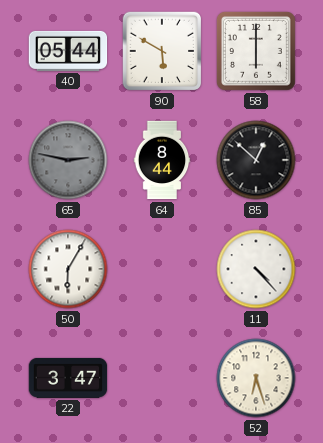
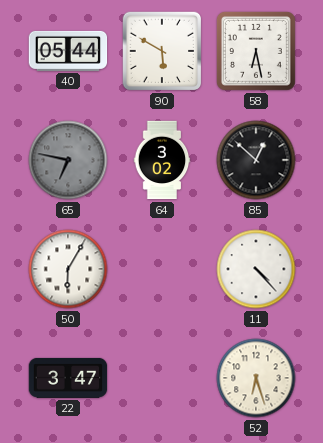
58: 6:00 -> 6:28 (256, 51)
65: 2:47 -> 6:47 (68, 160)
64: 8:44 -> 3:02 (162, 160)
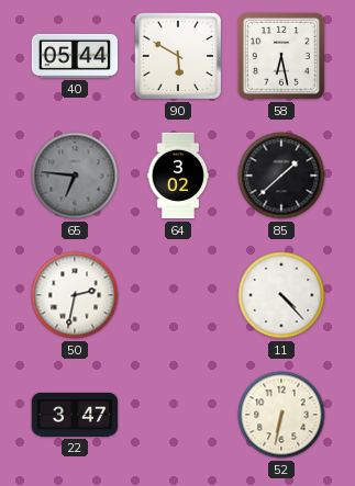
65: 6:47 -> 6:46 (75, 176)
85: 12:52 -> 1:38 (281, 176)
50: 6:05 -> 2:32 (75, 295)
52: 6:27 -> 6:32 (281, 415)
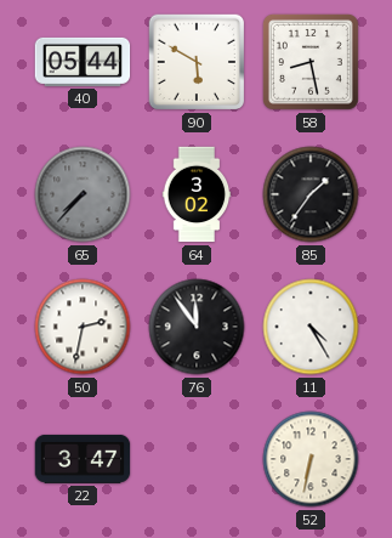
58: 6:28 -> 8:28 (311, 62)
65: 6:46 -> 7:37 (83, 194)
85: 1:38 -> 1:36 (311, 194)
76: none -> 11:54 (197, 327)
11: 4:23 -> 4:25 (311, 327)
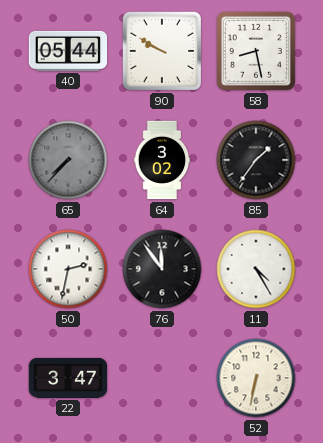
90: 5:50 -> 9:50 (162, 51)
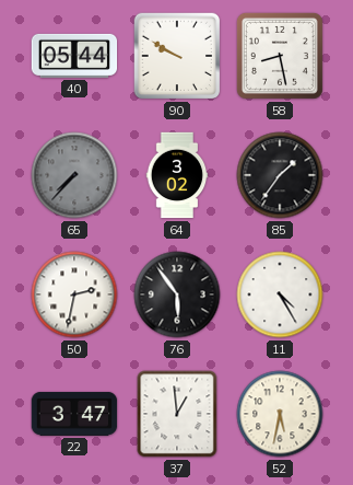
76: 11:54 -> 5:54 (177, 295)
37: none -> 12:59 (177, 414)
52: 6:32 -> 5:32 (280, 414)
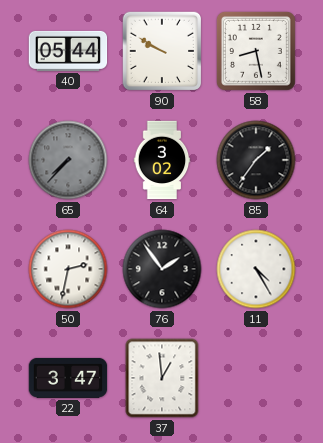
76: 5:54 -> 1:54 (162, 269)
52: 5:32 -> none (280, 414)
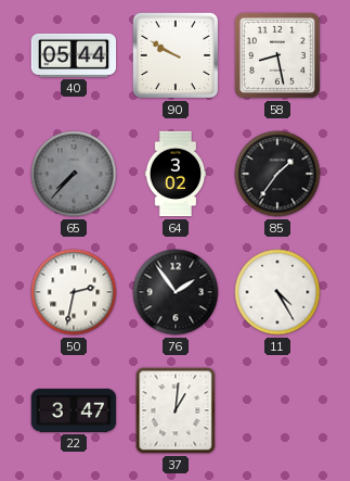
37: 12:59 -> 1:01 (176, 410)
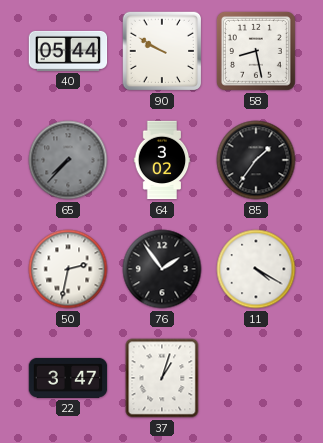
11: 4:25 -> 4:20 (256, 269)
37: 1:01 -> 1:03 (162, 378)
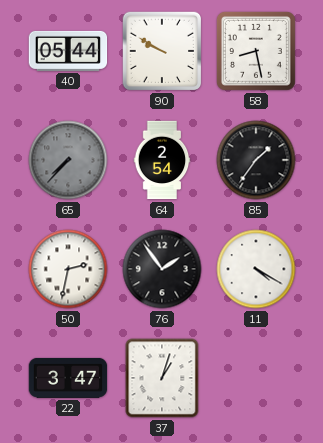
64: 3:02 -> 2:54 (162, 160)
